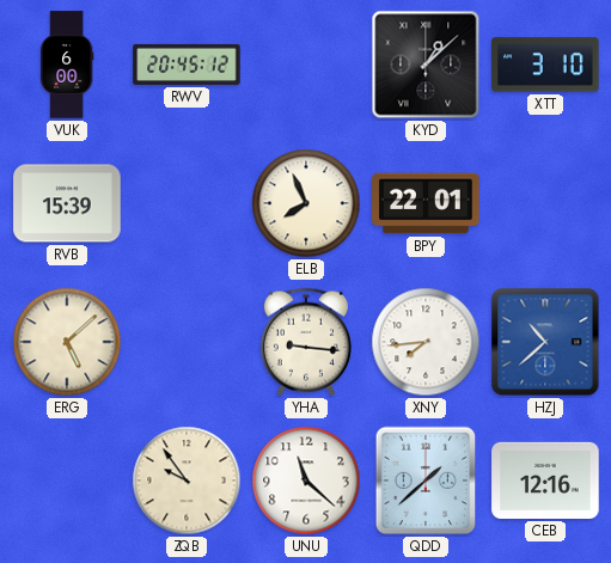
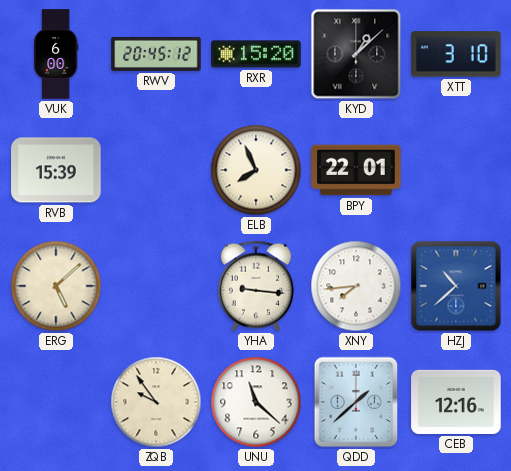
RXR: none -> 15:20 (256, 54)
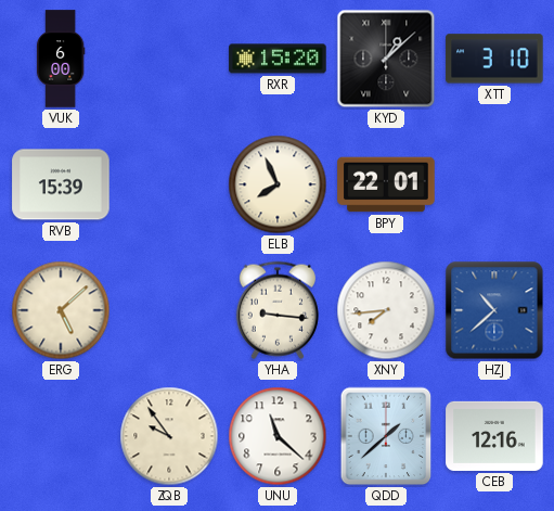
RWV: 20:45 -> none (156, 54)
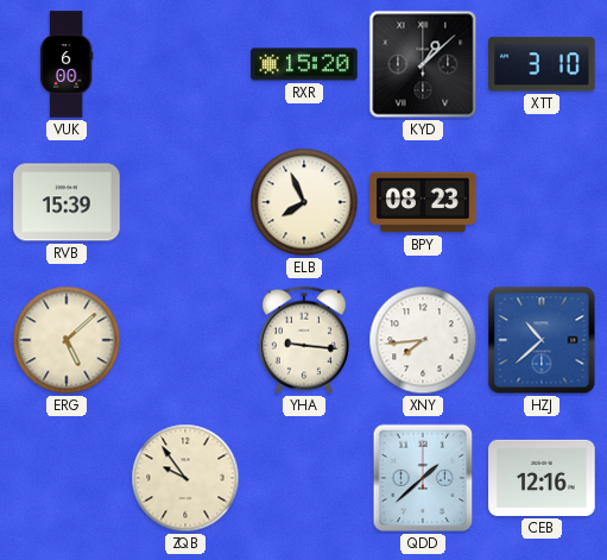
BPY: 22:01 -> 08:23 (423, 202)
UNU: 11:22 -> none (278, 436)
